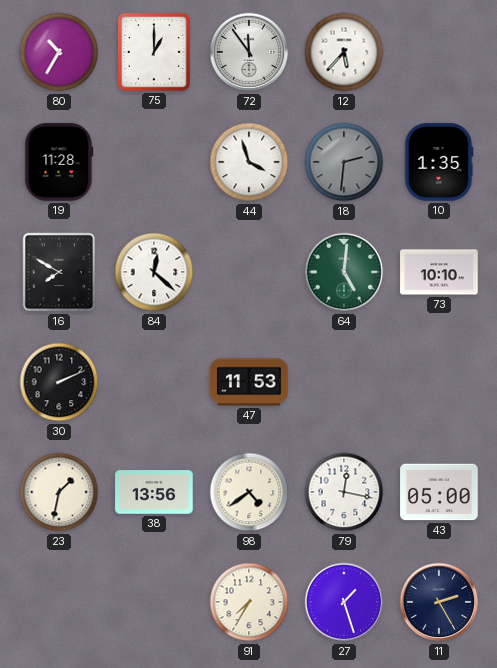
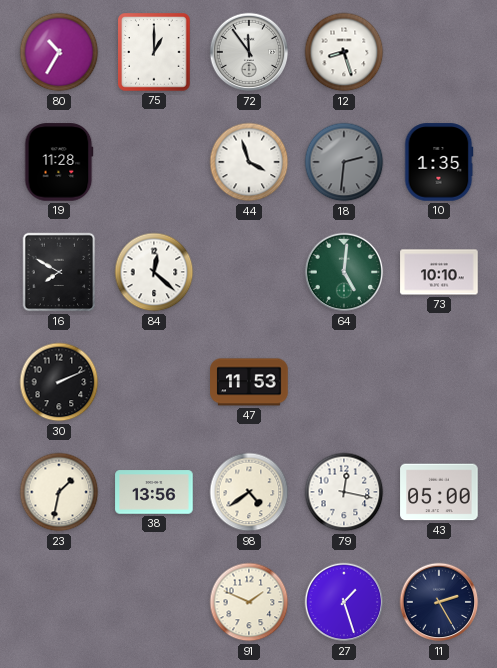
12: 5:37 -> 8:27 (344, 52)
91: 7:35 -> 1:49 (249, 602)
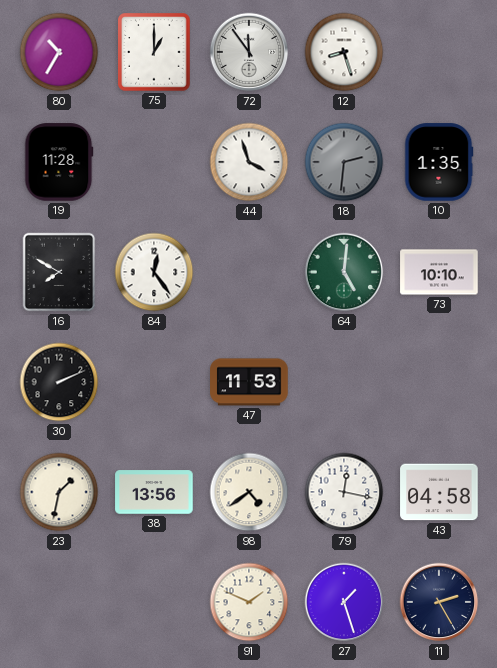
84: 12:22 -> 12:24 (154, 272)
43: 05:00 -> 04:58 (439, 492)
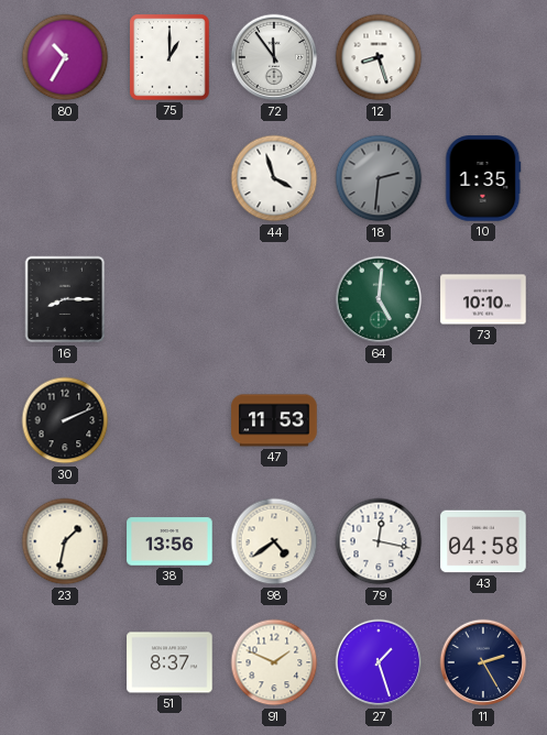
19: 11:28 -> none (59, 162)
16: 7:50 -> 8:15 (65, 299)
84: 12:24 -> none (154, 272)
51: none -> 8:37 (169, 662)
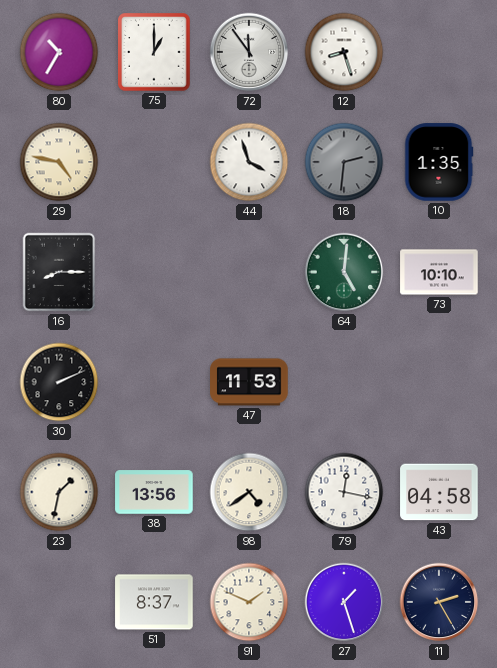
29: none -> 4:47 (59, 162)
